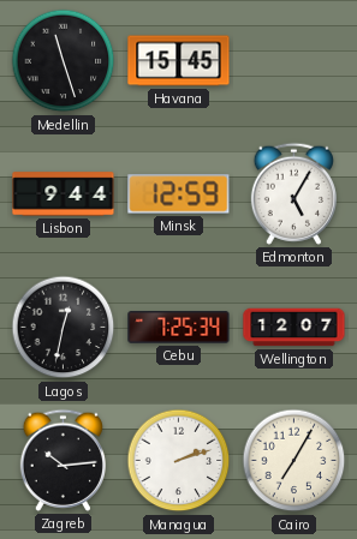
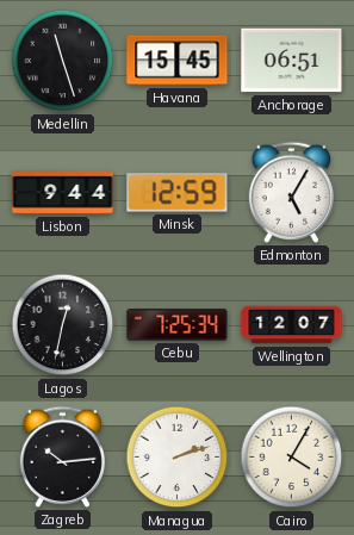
Anchorage: none -> 06:51 (292, 61)
Cairo: 7:05 -> 4:05 (292, 458)
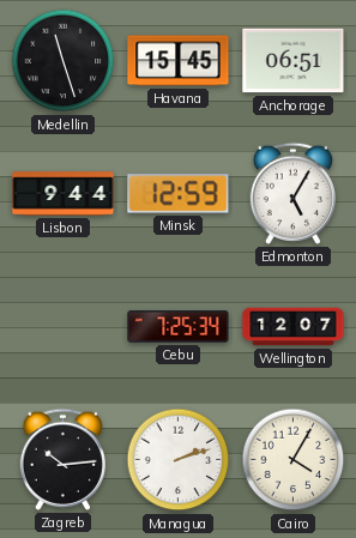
Lagos: 12:32 -> none (63, 325)
